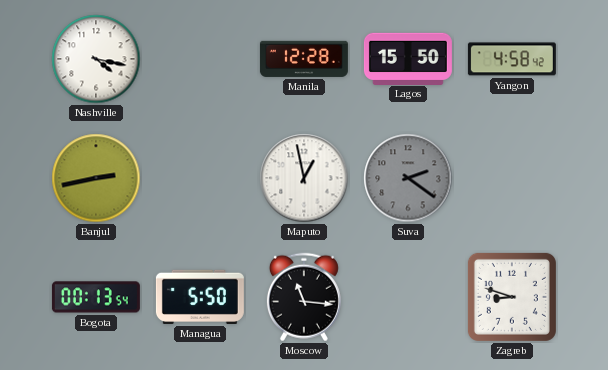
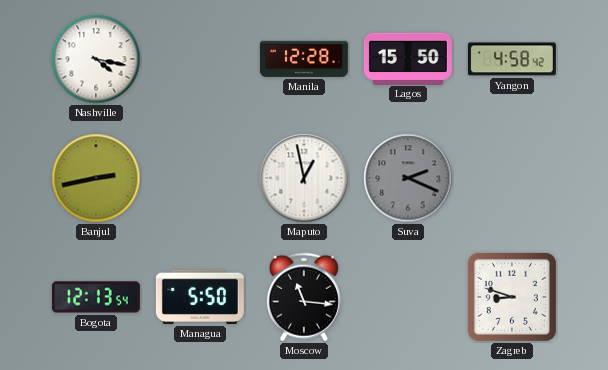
Suva: 2:21 -> 2:19 (408, 178)
Bogota: 00:13 -> 12:13 (96, 297)
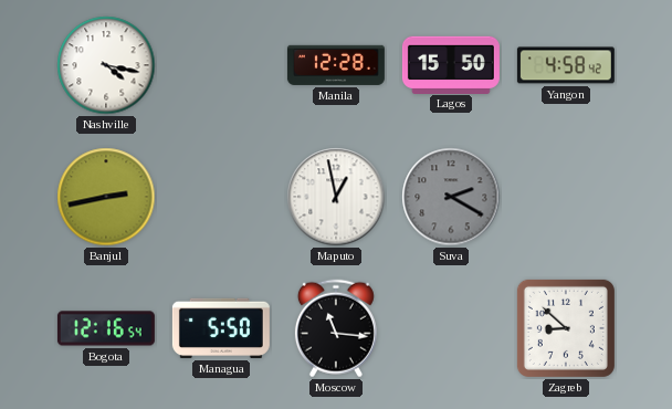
Suva: 2:19 -> 2:20 (451, 197)
Bogota: 12:13 -> 12:16 (106, 328)
Zagreb: 8:48 -> 8:52 (566, 328)
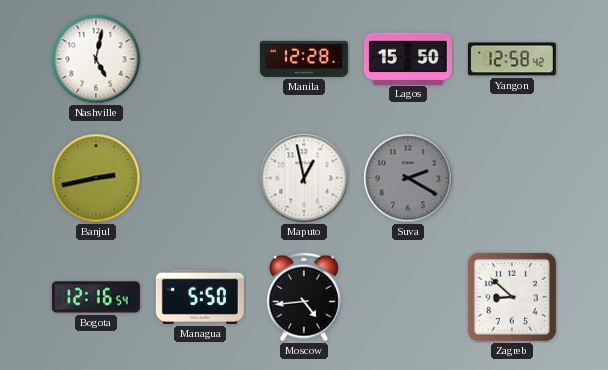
Nashville: 4:17 -> 5:02 (96, 59)
Yangon: 4:58 -> 12:58 (512, 59)
Moscow: 11:16 -> 4:44 (304, 297)
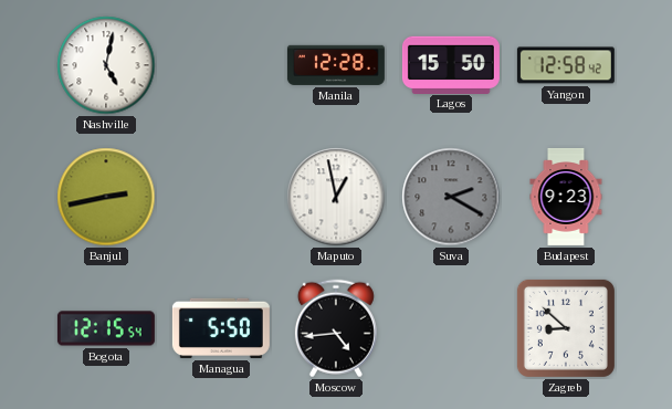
Budapest: none -> 9:23 (566, 197)
Bogota: 12:16 -> 12:15 (106, 328)
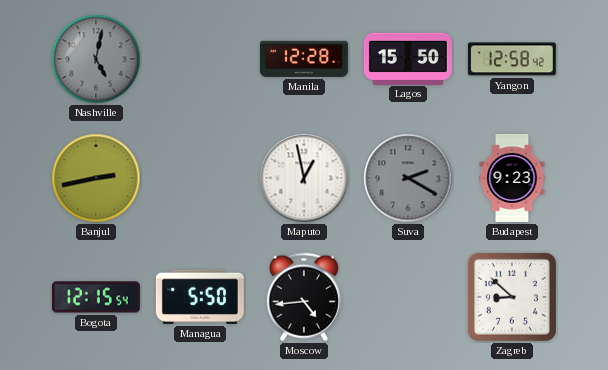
Nashville dial: white -> grey (96, 59)
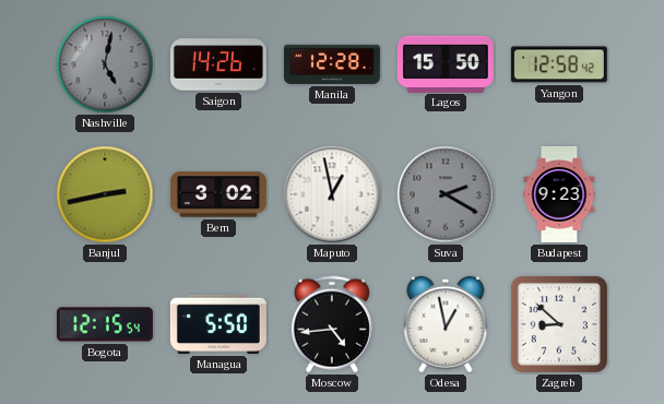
Saigon: none -> 14:26 (218, 64)
Bern: none -> 3:02 (218, 194)
Odesa: none -> 12:58 (446, 324)
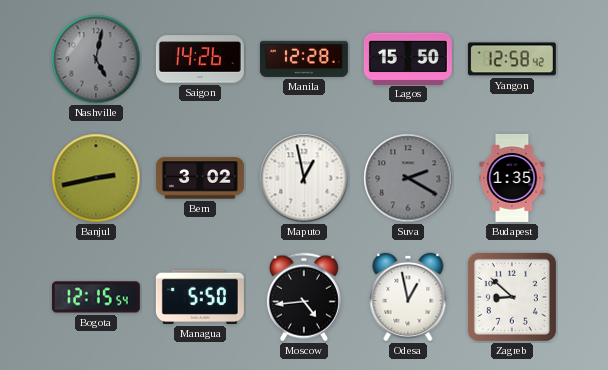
Budapest: 9:23 -> 1:35 (512, 178)
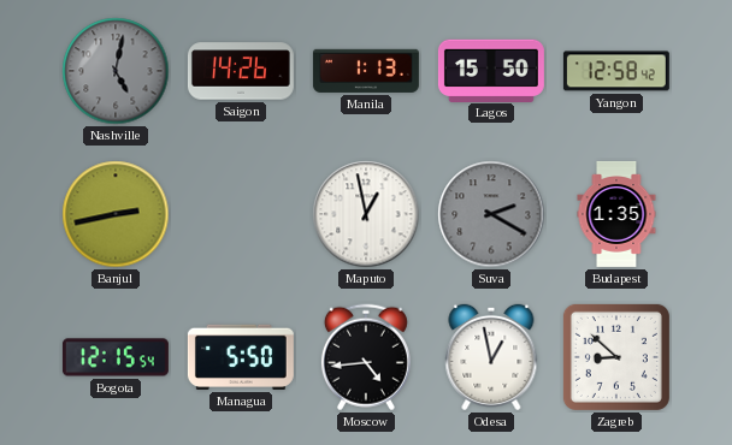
Manila: 12:28 -> 1:13 (366, 71)
Bern: 3:02 -> none (200, 178)
